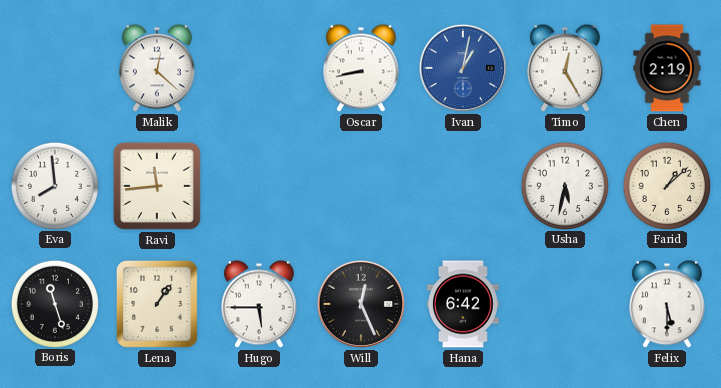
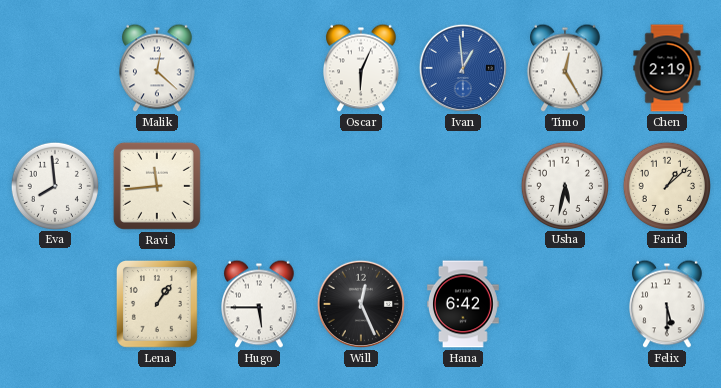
Oscar: 8:43 -> 6:04 (362, 68)
Ivan: 1:02 -> 12:59 (463, 68)
Boris: 11:27 -> none (54, 303)
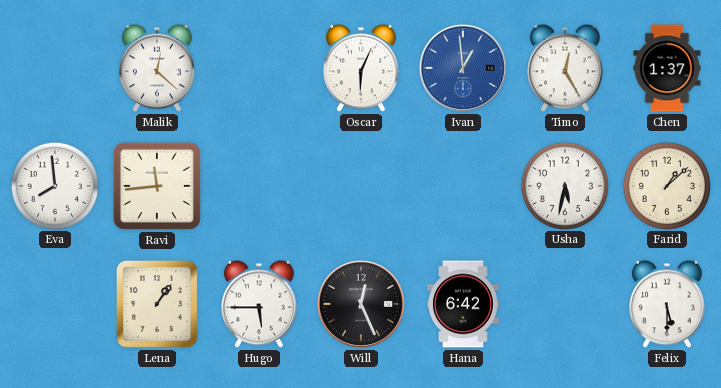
Chen: 2:19 -> 1:37 (667, 68)
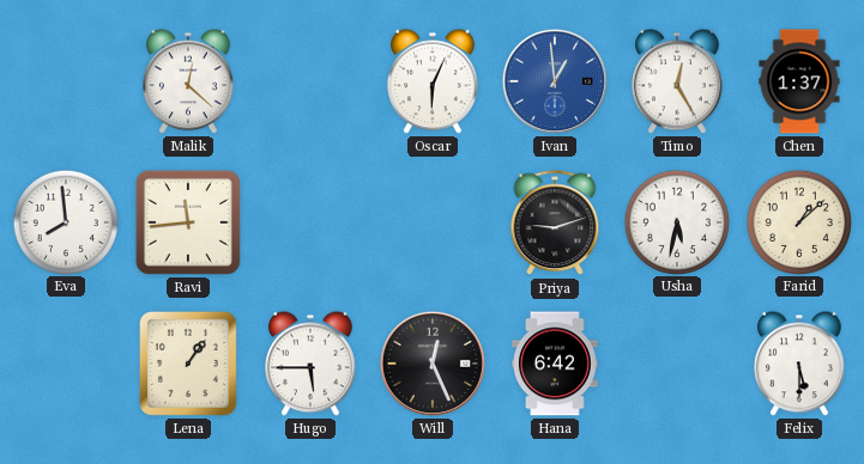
Priya: none -> 9:12 (555, 224)
